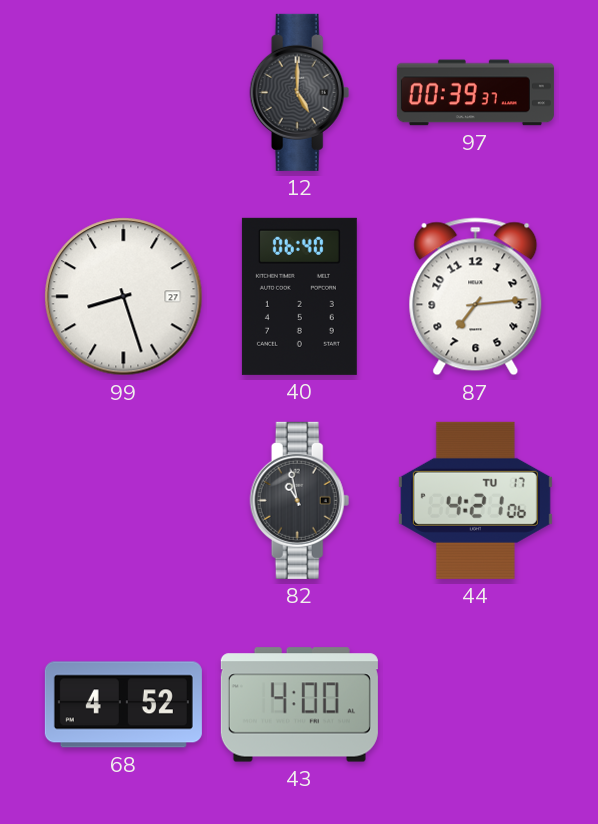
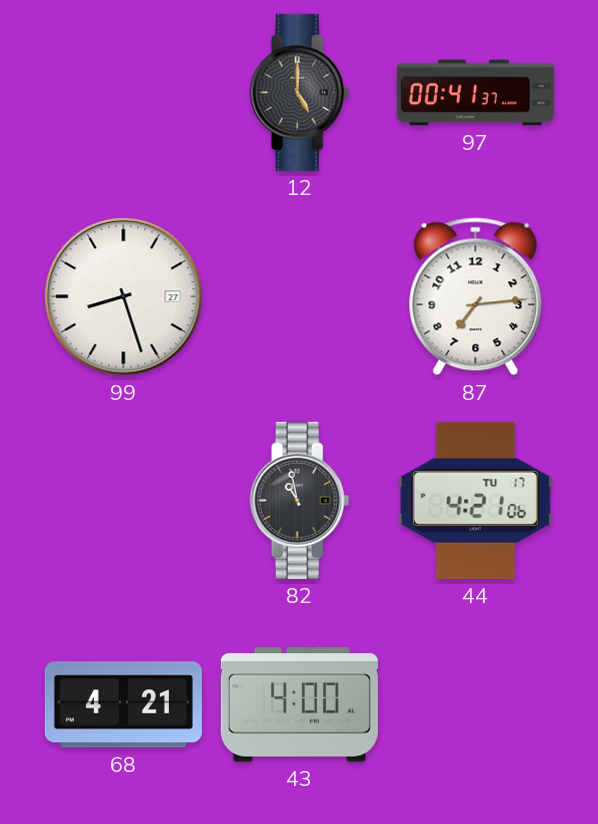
97: 00:39 -> 00:41 (475, 93)
40: 06:40 -> none (299, 296)
68: 4:52 -> 4:21 (123, 705)
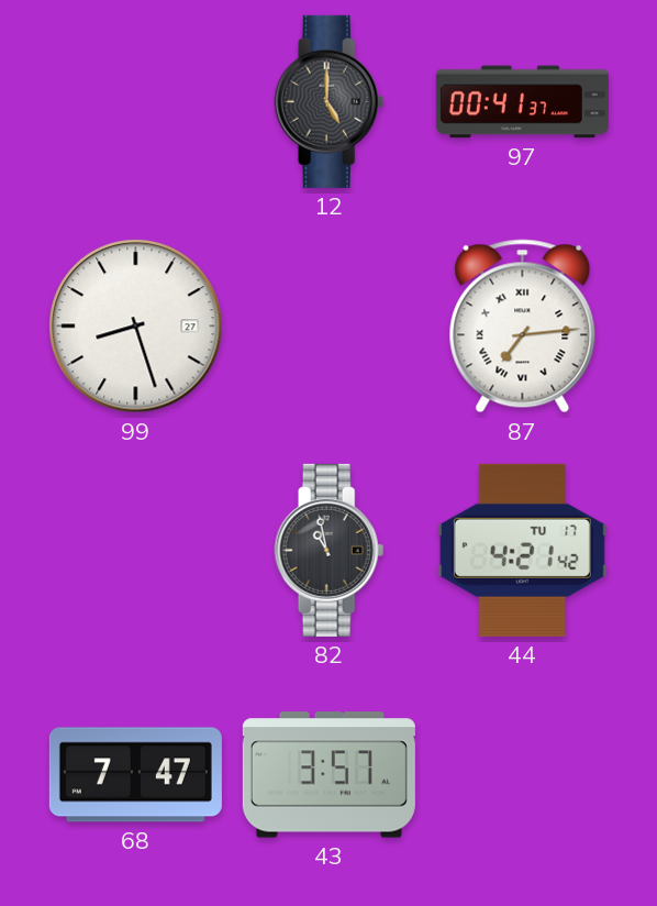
87 numerals: Arabic -> Roman (523, 327)
44: 4:21:06 -> 4:21:42 (522, 550)
68: 4:21 -> 7:47 (135, 775)
43: 4:00 -> 3:57 (328, 775)
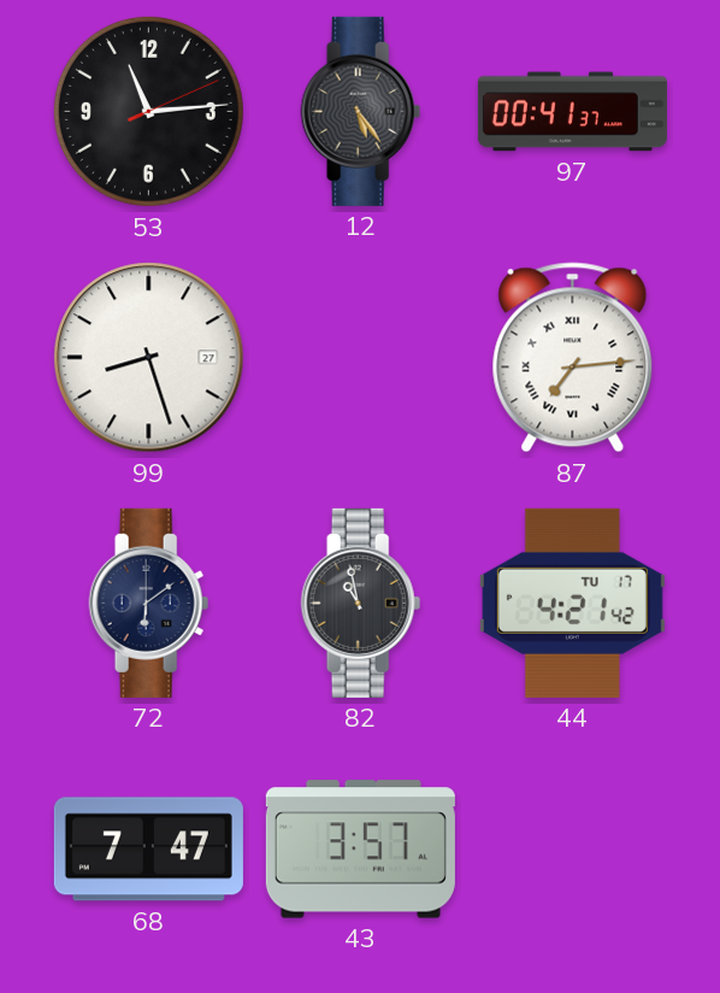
53: none -> 11:14 (148, 111)
12: 5:00 -> 5:24 (361, 111)
72: none -> 6:09 (149, 603)
